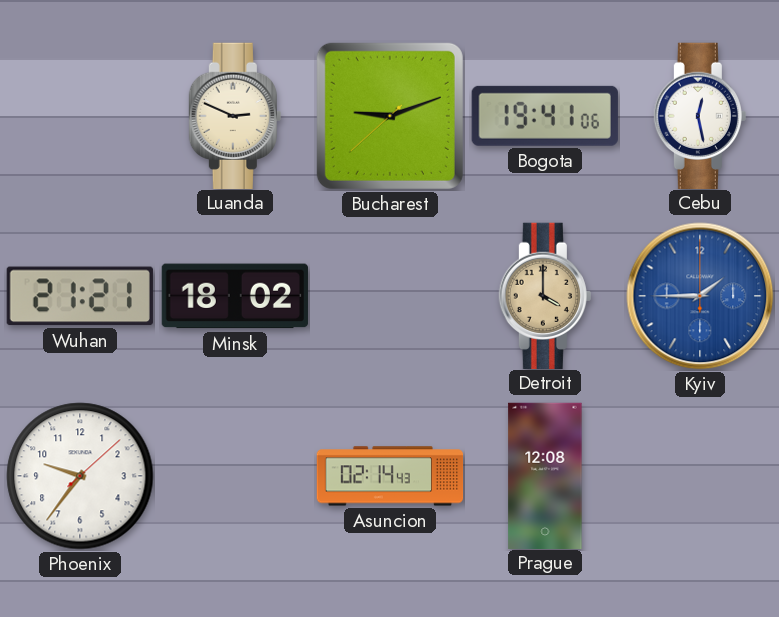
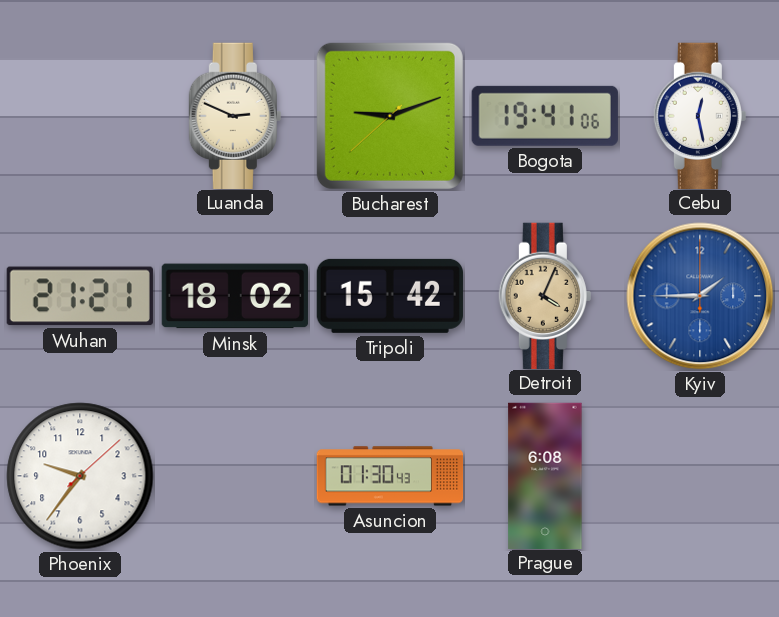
Tripoli: none -> 15:42 (390, 296)
Detroit: 4:00 -> 4:04 (545, 295)
Asuncion: 02:14 -> 01:30 (390, 476)
Prague: 12:08 -> 6:08 (545, 475)
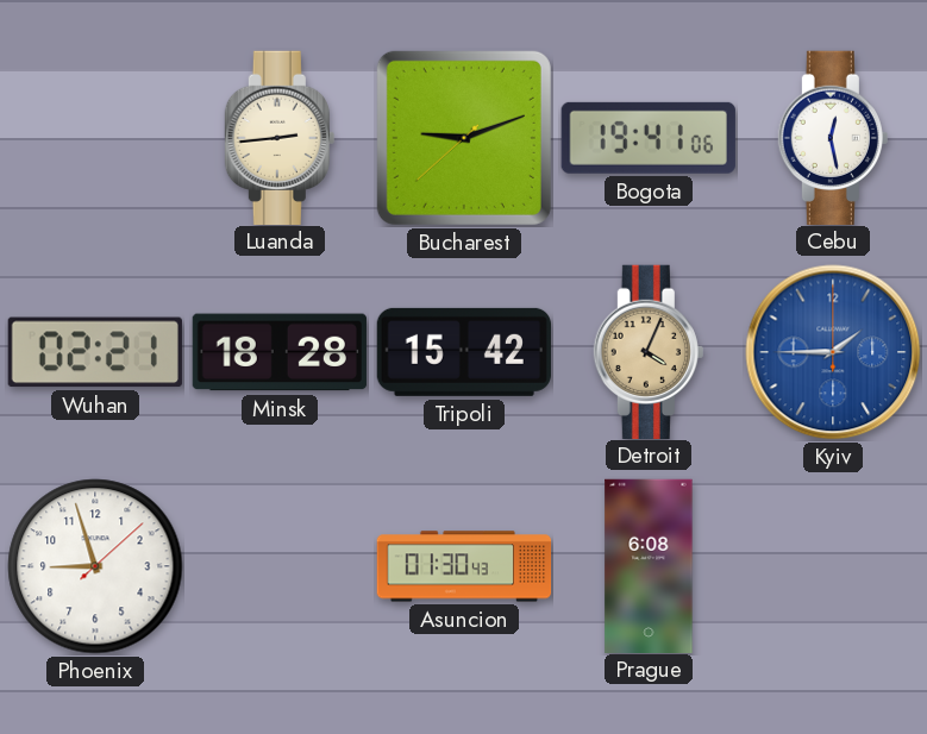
Luanda: 2:49 -> 2:44 (280, 137)
Wuhan: 21:21 -> 02:21 (95, 352)
Minsk: 18:02 -> 18:28 (280, 352)
Phoenix: 9:36 -> 8:57 (95, 566)
